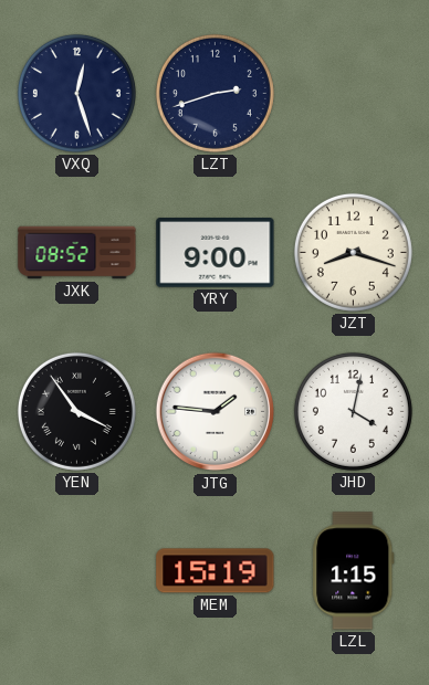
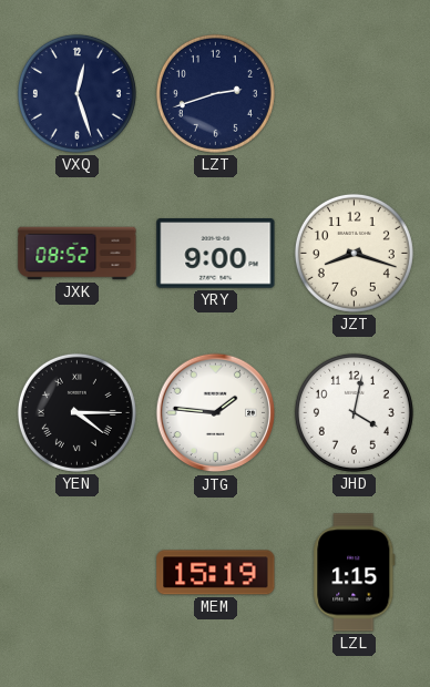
YEN: 3:54 -> 4:15 (76, 412)
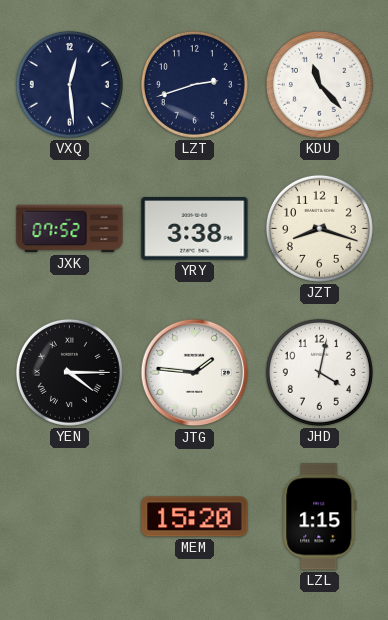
VXQ: 12:27 -> 12:29 (69, 84)
KDU: none -> 11:23 (319, 84)
JXK: 08:52 -> 07:52 (70, 229)
YRY: 9:00 -> 3:38 (195, 229)
MEM: 15:19 -> 15:20 (195, 517)
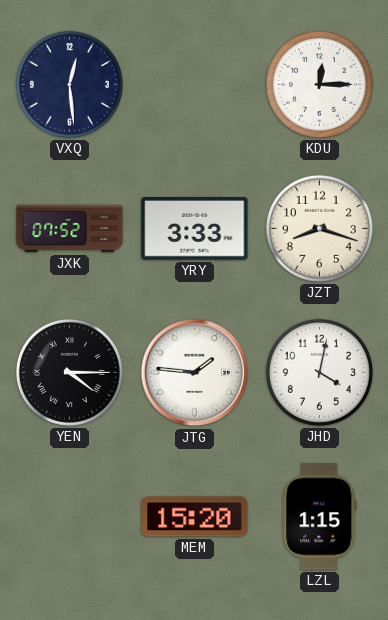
LZT: 2:42 -> none (194, 84)
KDU: 11:23 -> 12:15 (319, 84)
YRY: 3:38 -> 3:33 (195, 229)
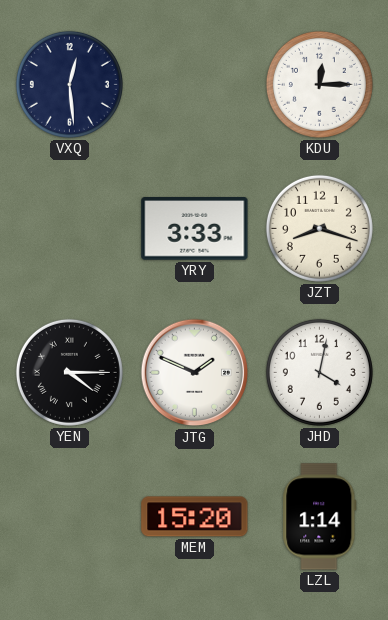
JXK: 07:52 -> none (70, 229)
JTG: 1:46 -> 1:49 (195, 373)
LZL: 1:15 -> 1:14 (320, 517)
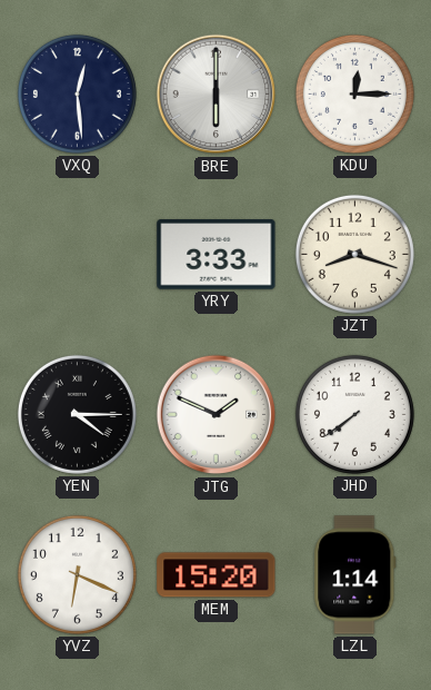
BRE: none -> 6:00 (217, 95)
JHD: 4:02 -> 7:39 (354, 414)
YVZ: none -> 6:19 (77, 574)
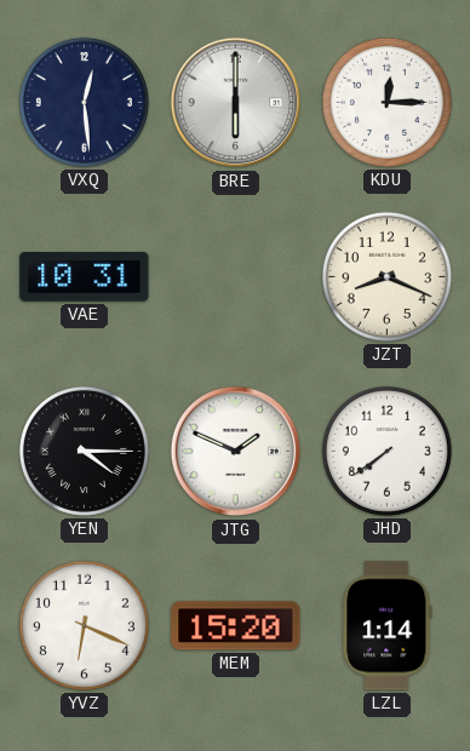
VAE: none -> 10:31 (85, 277)
YRY: 3:33 -> none (217, 255)
JZT: 8:18 -> 8:19 (386, 276)
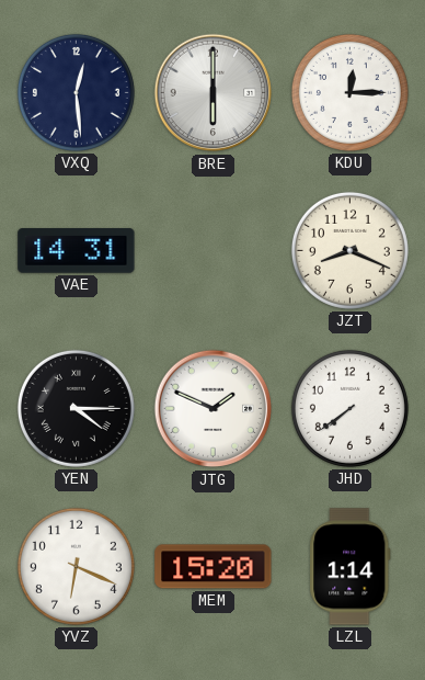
VAE: 10:31 -> 14:31 (77, 251)
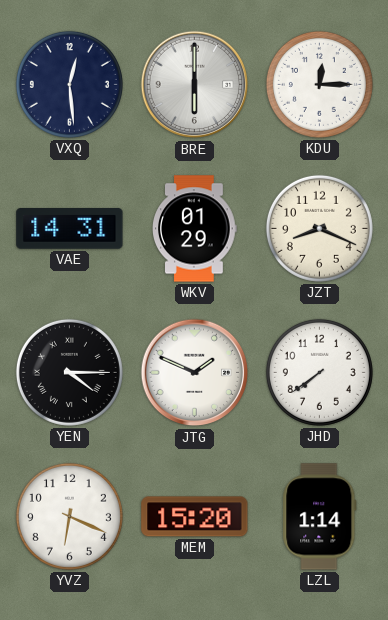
WKV: none -> 01:29 (195, 229)
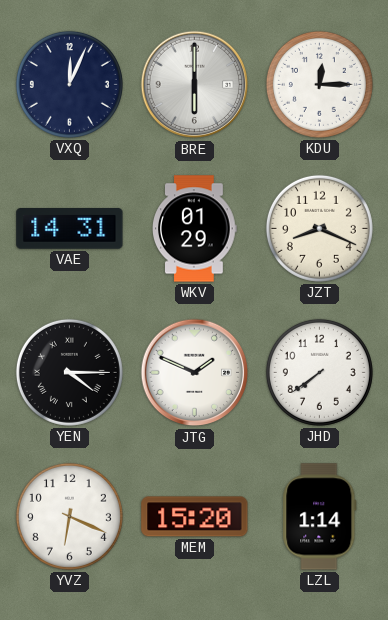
VXQ: 12:29 -> 12:04 (69, 84)
